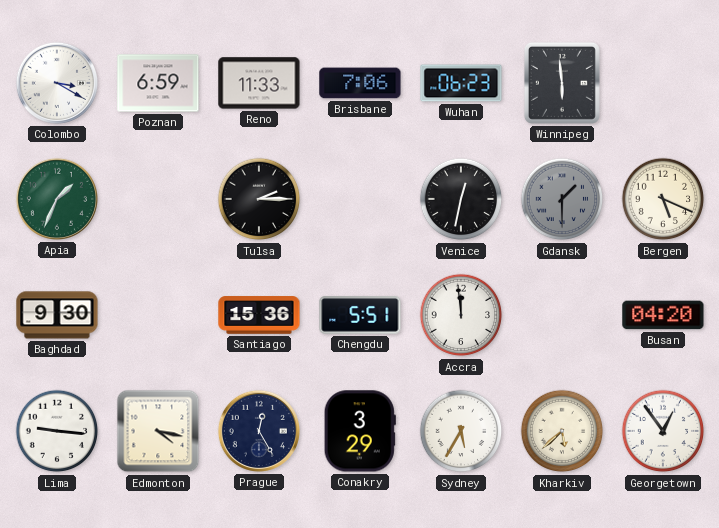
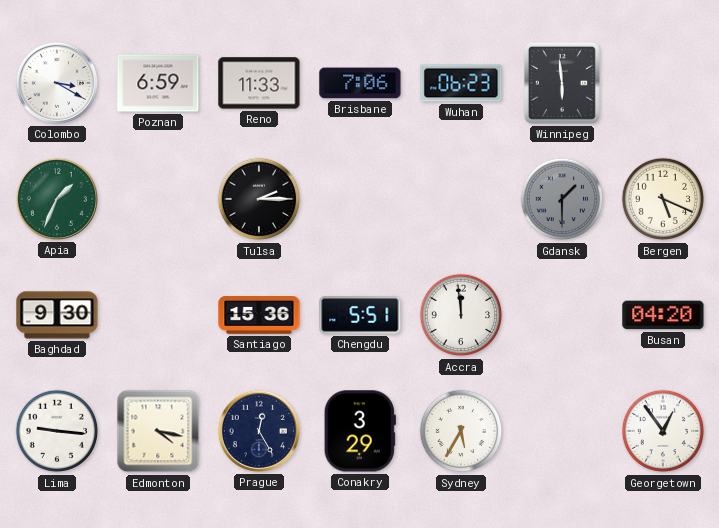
Venice: 12:32 -> none (461, 199)
Kharkiv: 5:38 -> none (562, 431)
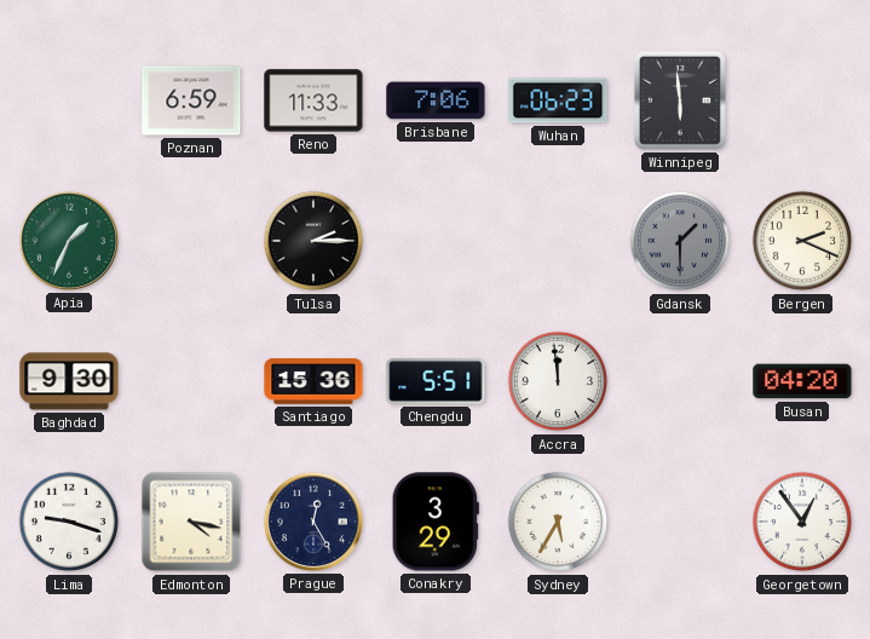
Colombo: 3:20 -> none (57, 83)
Bergen: 5:19 -> 2:19 (802, 241)
Lima: 9:16 -> 9:18 (69, 522)
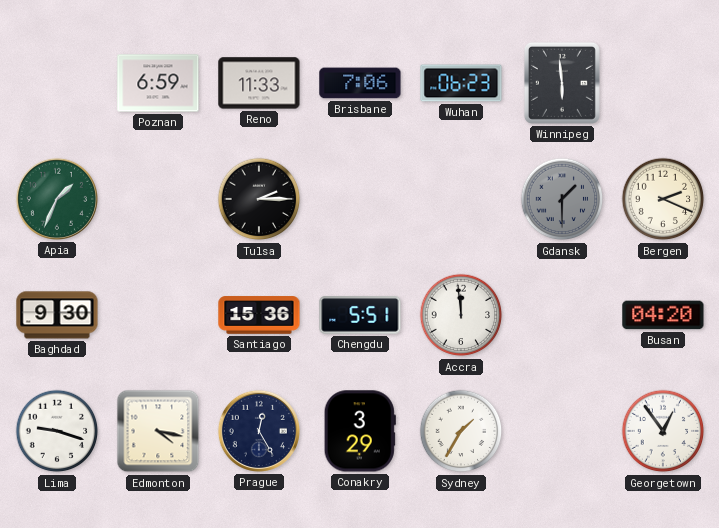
Sydney: 5:35 -> 1:35 (461, 431)
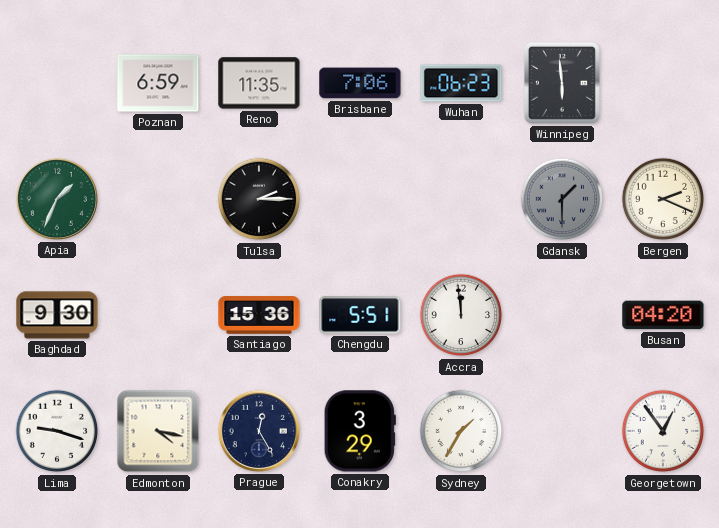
Reno: 11:33 -> 11:35 (259, 83)
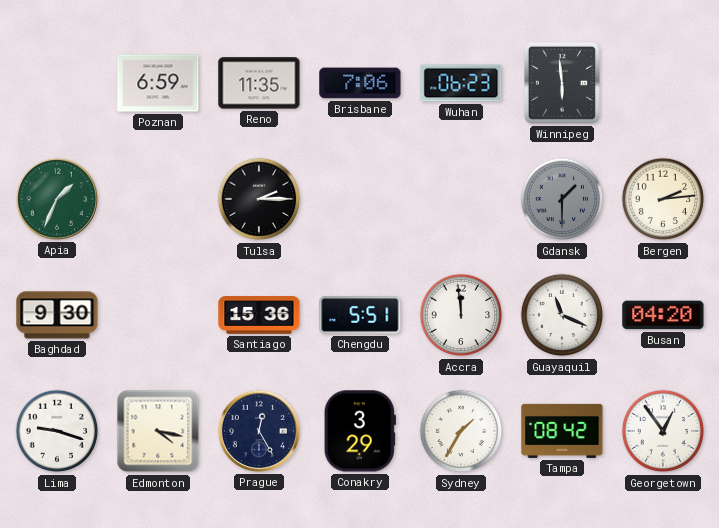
Bergen: 2:19 -> 2:14 (663, 199)
Guayaquil: none -> 11:19 (562, 315)
Tampa: none -> 08:42 (562, 431)
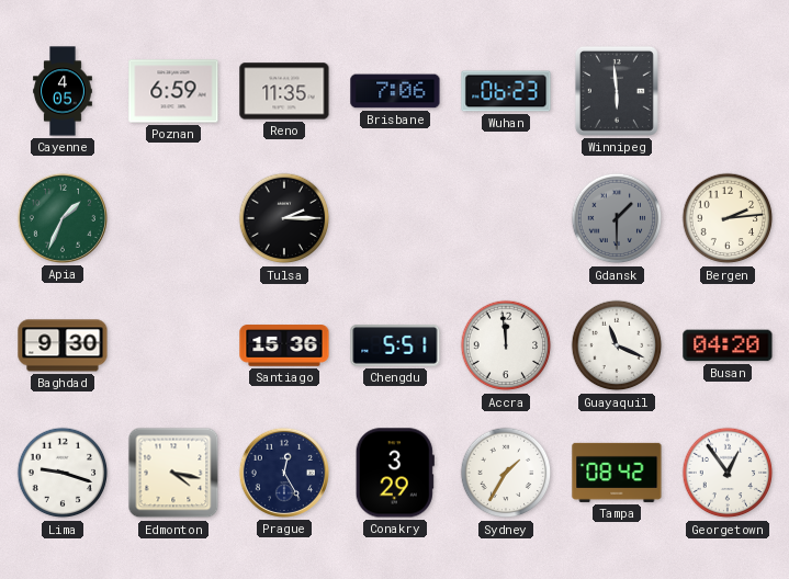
Cayenne: none -> 4:05 (63, 91)
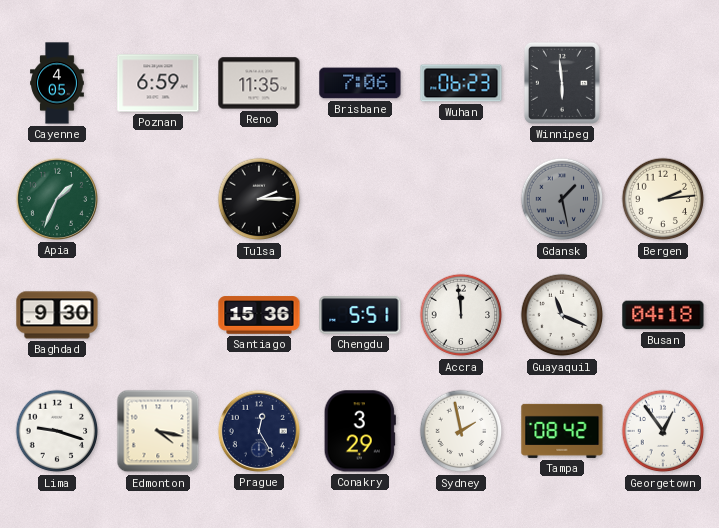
Gdansk: 1:30 -> 1:28 (562, 199)
Busan: 04:20 -> 04:18 (663, 315)
Sydney: 1:35 -> 1:58 (461, 431)
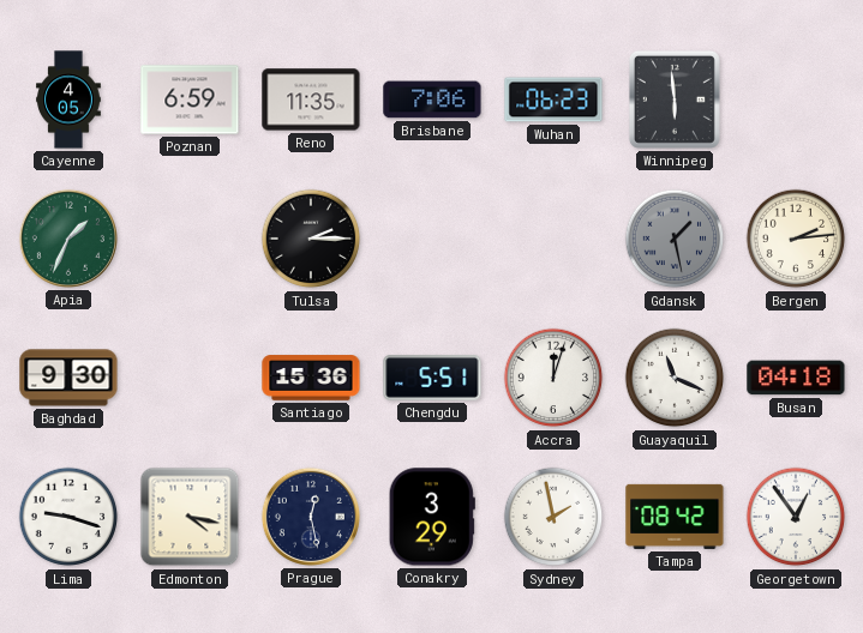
Accra: 11:59 -> 12:03 (553, 378)
Prague: 12:25 -> 12:28 (311, 517)
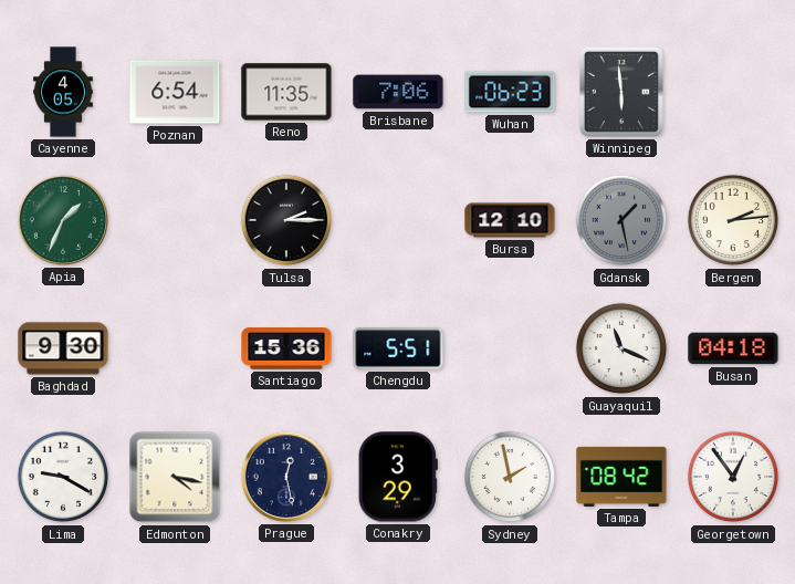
Poznan: 6:59 -> 6:54 (175, 92)
Bursa: none -> 12:10 (510, 220)
Accra: 12:03 -> none (553, 378)
Lima: 9:18 -> 9:20 (63, 477)
